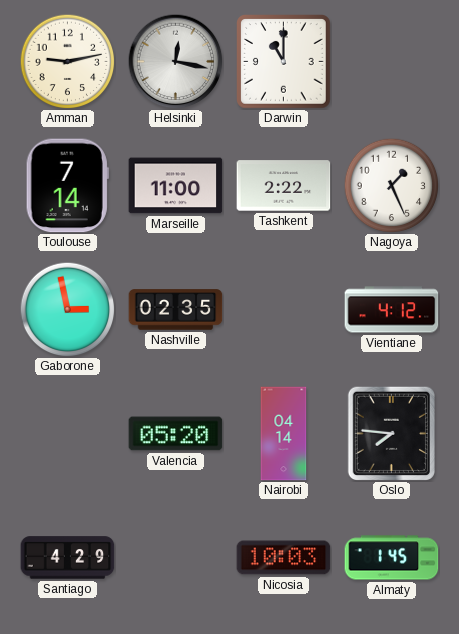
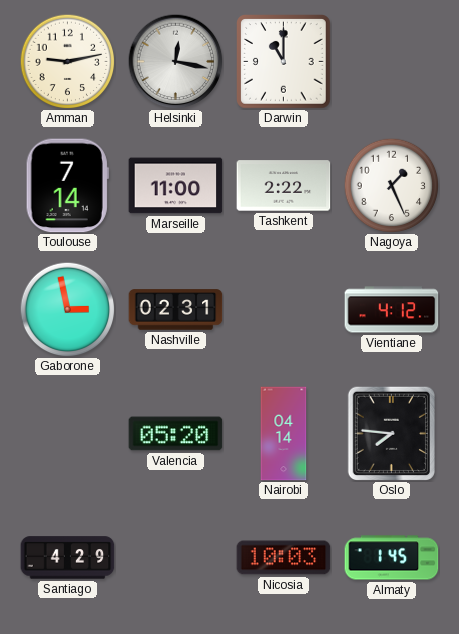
Nashville: 02:35 -> 02:31 (176, 310)
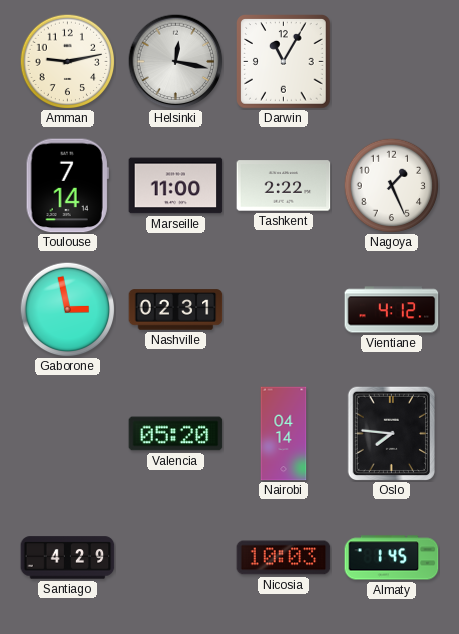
Darwin: 11:00 -> 11:05 (284, 62)
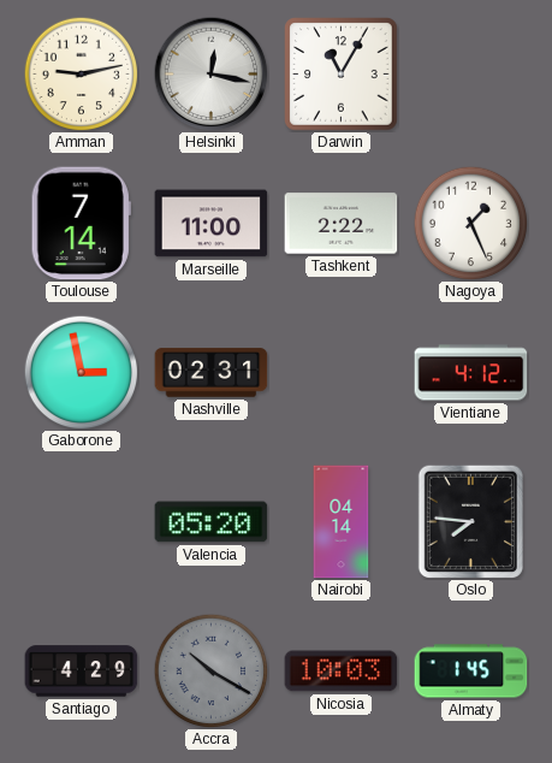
Accra: none -> 10:20 (210, 670)
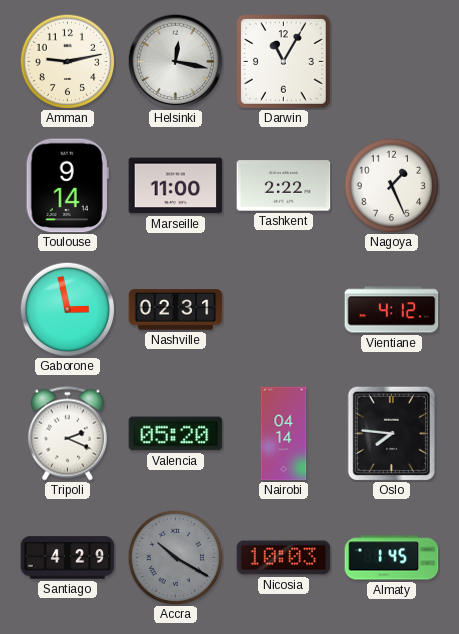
Toulouse: 7:14 -> 9:14 (67, 186)
Tripoli: none -> 2:19 (67, 434)
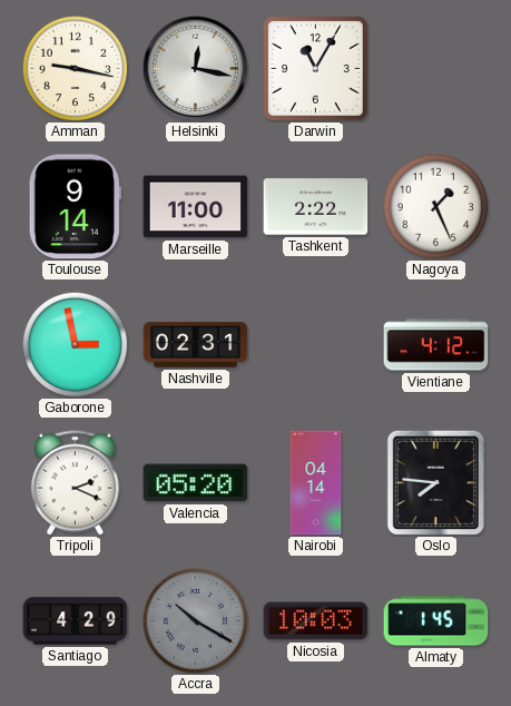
Amman: 9:13 -> 9:17 (75, 68)
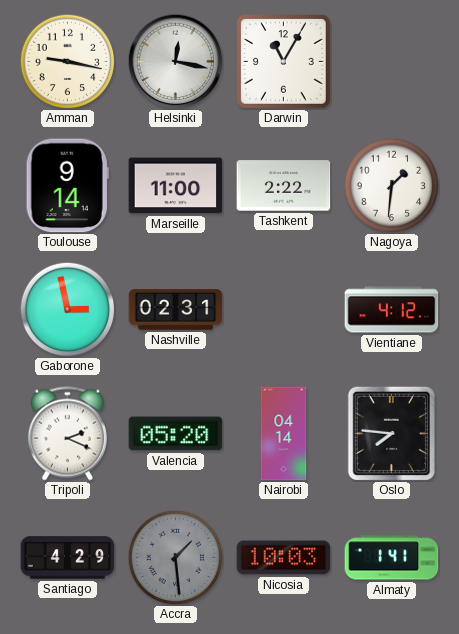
Nagoya: 1:26 -> 1:31 (391, 185)
Accra: 10:20 -> 1:29 (175, 557)
Almaty: 1:45 -> 1:41 (392, 558)
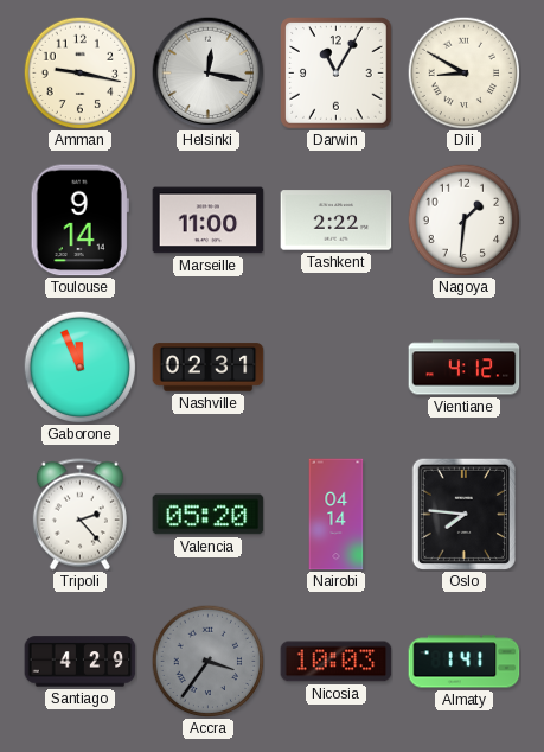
Dili: none -> 8:50 (463, 72)
Gaborone: 2:58 -> 11:56 (79, 367)
Tripoli: 2:19 -> 2:23 (79, 515)
Accra: 1:29 -> 3:36 (207, 661)
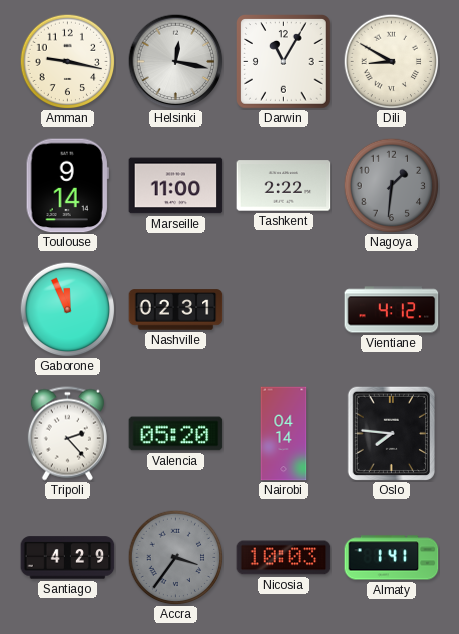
Nagoya dial: white -> grey (391, 185)
